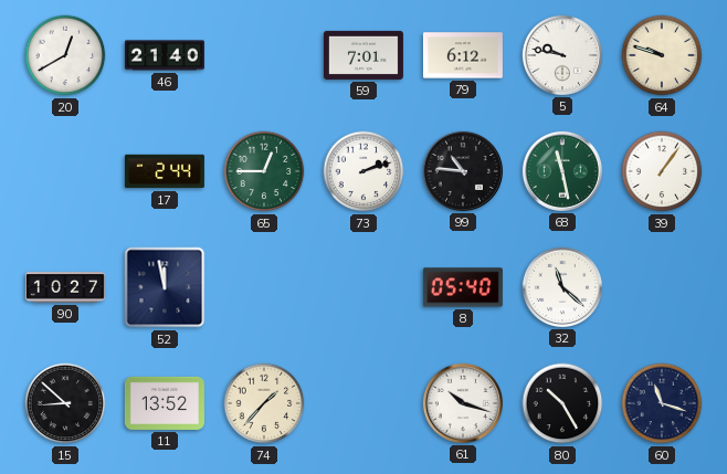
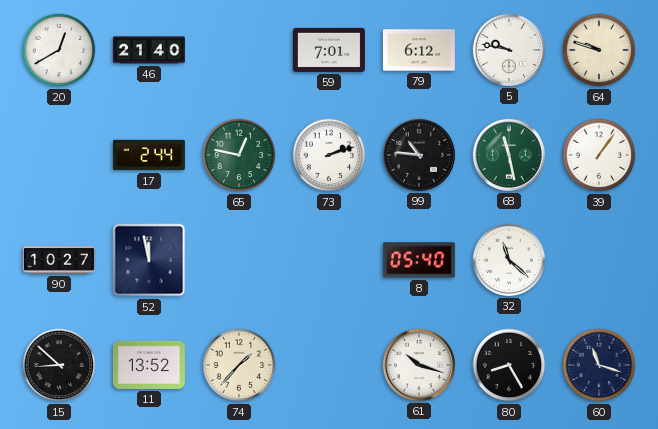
65: 12:45 -> 12:47 (239, 155)
80: 10:25 -> 8:25 (509, 365)
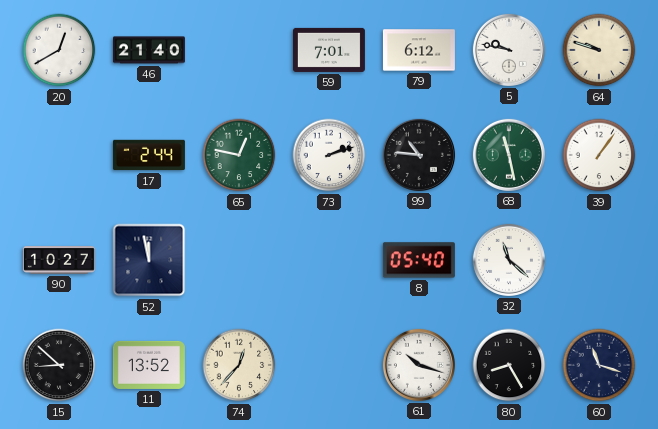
74: 1:37 -> 12:37 (239, 365)
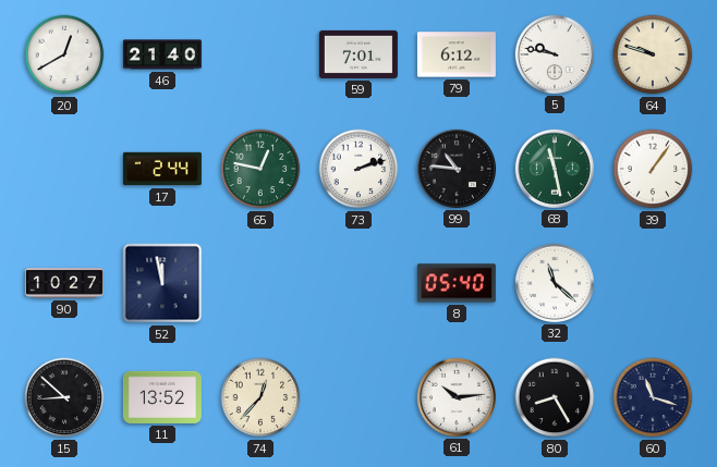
61: 10:18 -> 10:14 (457, 397)
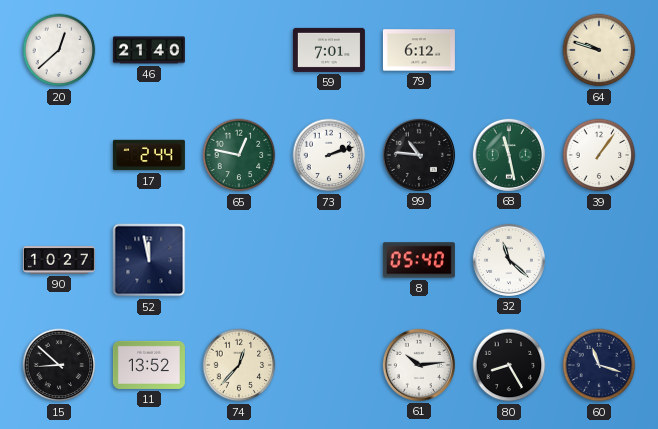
20: 12:40 -> 12:38 (59, 50)
5: 9:47 -> none (555, 54)
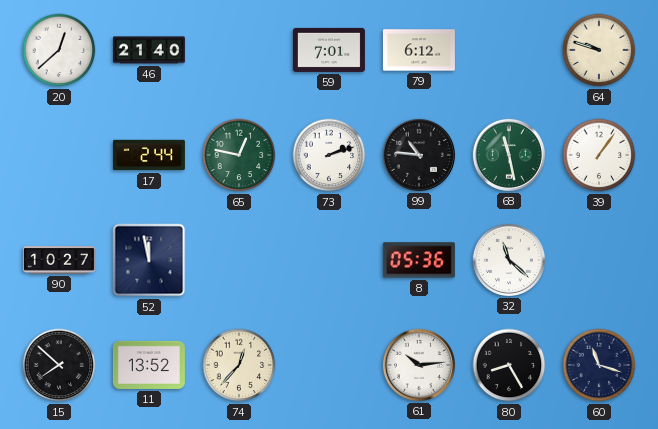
8: 05:40 -> 05:36 (419, 260)
15: 8:52 -> 7:52 (59, 365)
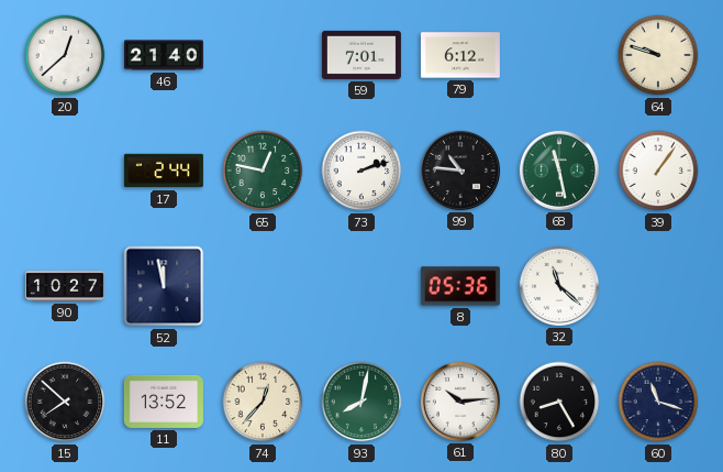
93: none -> 8:02 (361, 402)
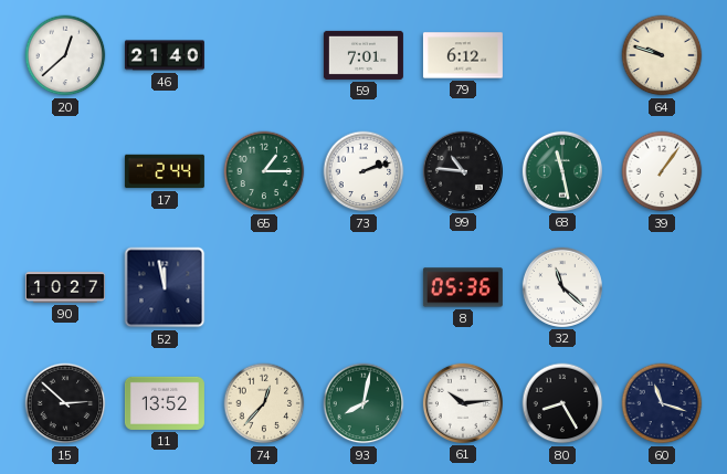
65: 12:47 -> 1:15 (264, 171)
15: 7:52 -> 2:52 (65, 403)
